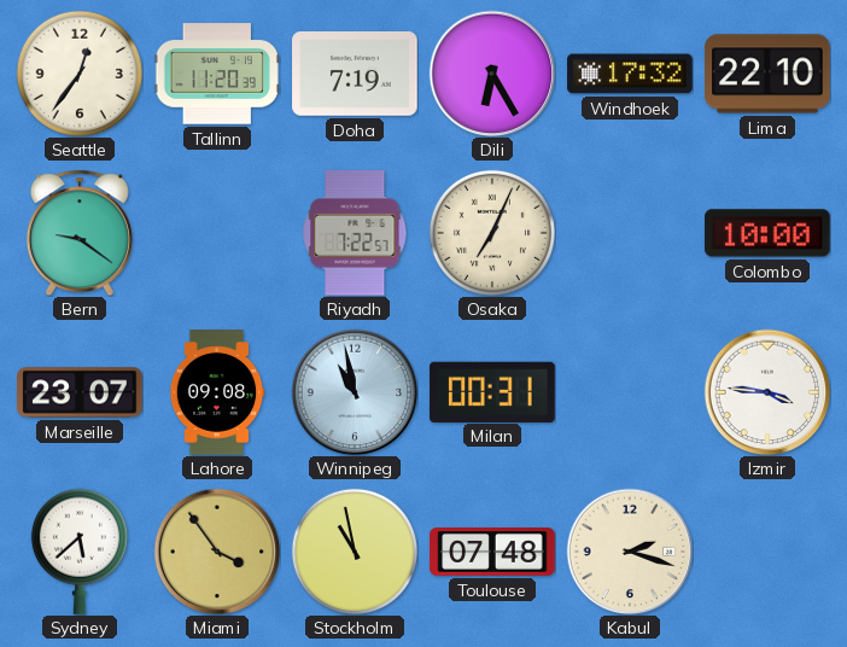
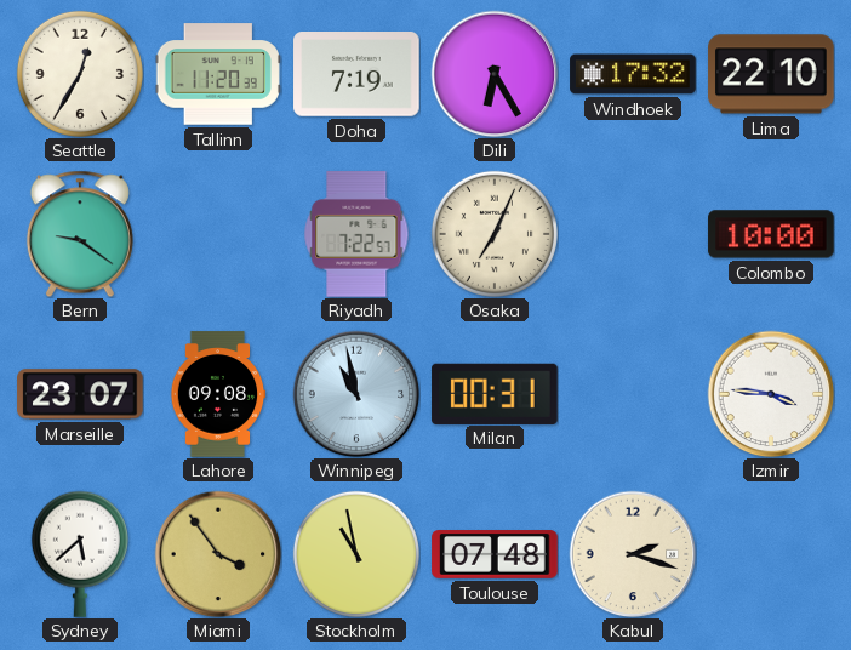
Seattle: 12:36 -> 12:35 (80, 74)
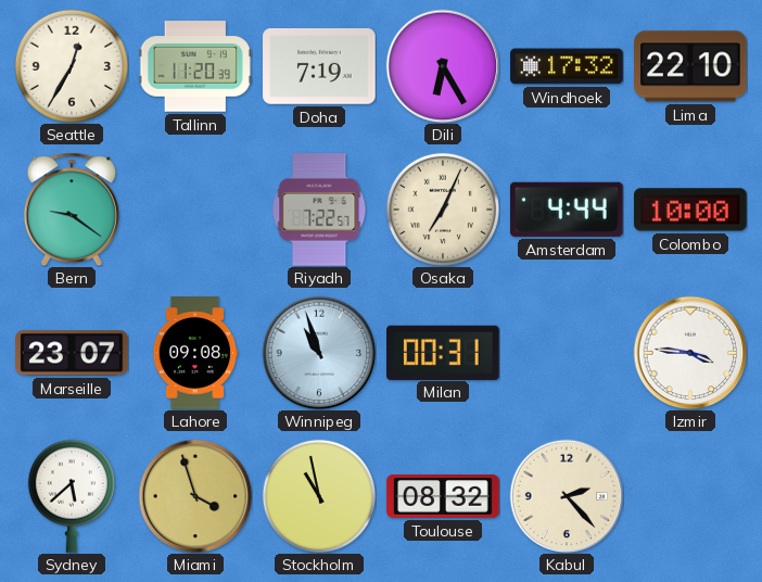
Amsterdam: none -> 4:44 (567, 210)
Winnipeg: 10:58 -> 10:57 (319, 353)
Miami: 3:54 -> 3:57 (195, 496)
Toulouse: 07:48 -> 08:32 (443, 496)
Kabul: 2:18 -> 2:23 (567, 496)
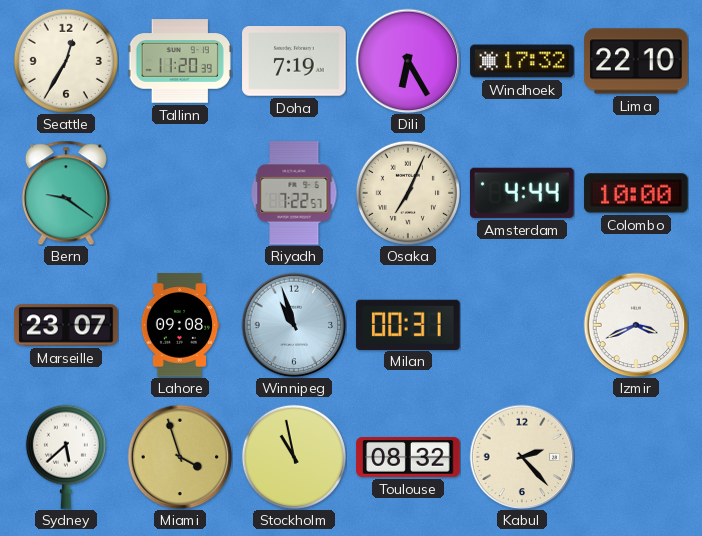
Izmir: 3:46 -> 3:41 (636, 325)
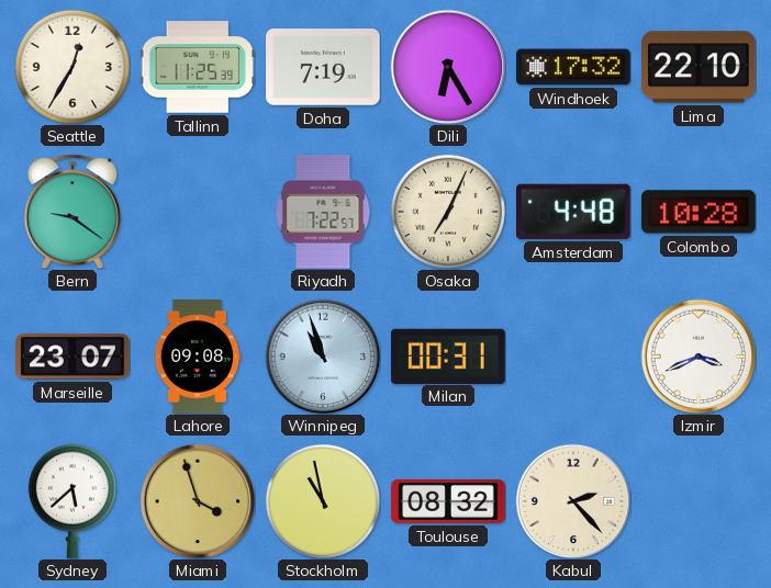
Tallinn: 11:20 -> 11:25 (198, 67)
Amsterdam: 4:44 -> 4:48 (573, 212)
Colombo: 10:00 -> 10:28 (699, 212)
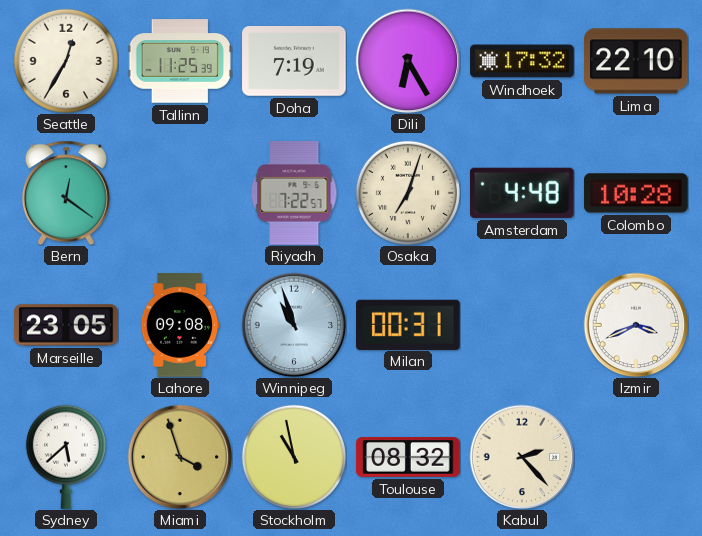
Bern: 9:21 -> 12:21 (66, 193)
Osaka: 7:04 -> 7:03 (408, 193)
Marseille: 23:07 -> 23:05 (66, 325)
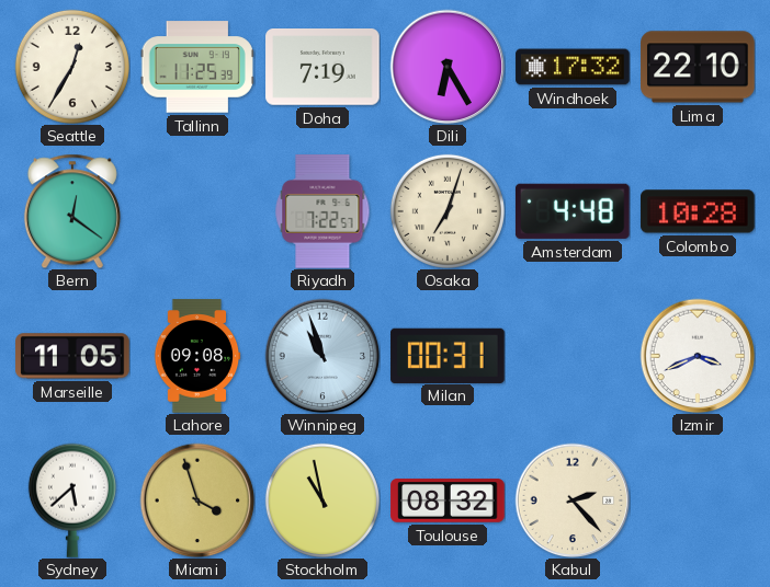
Marseille: 23:05 -> 11:05 (72, 356)
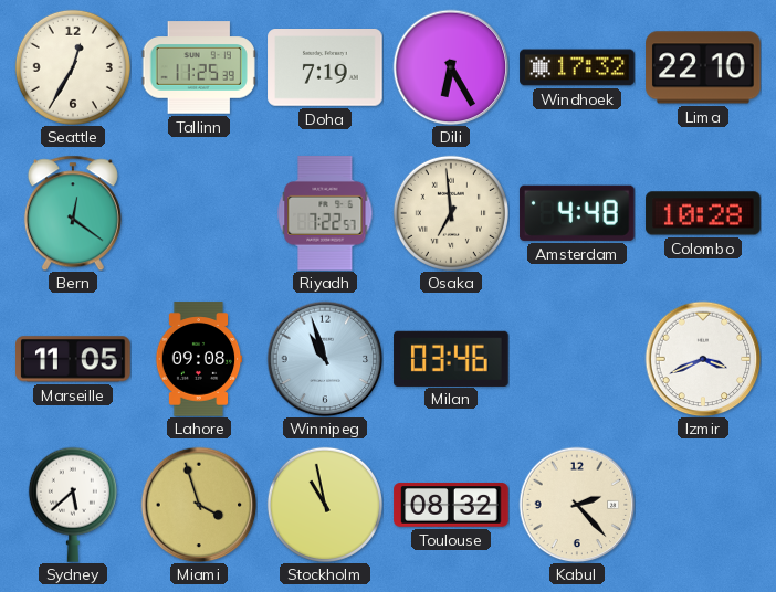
Osaka: 7:03 -> 6:59 (451, 213)
Milan: 00:31 -> 03:46 (451, 358)
